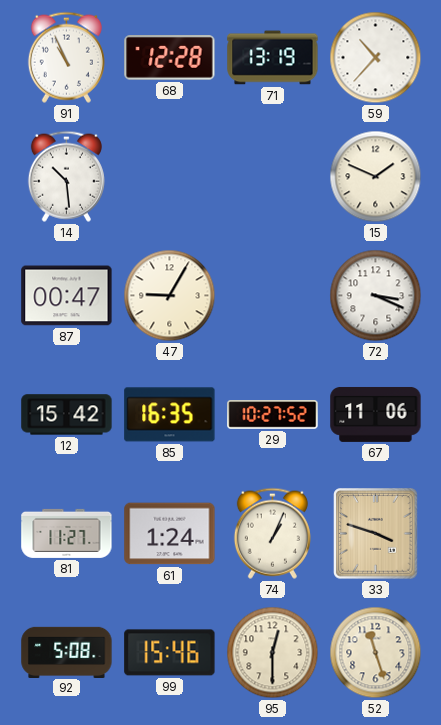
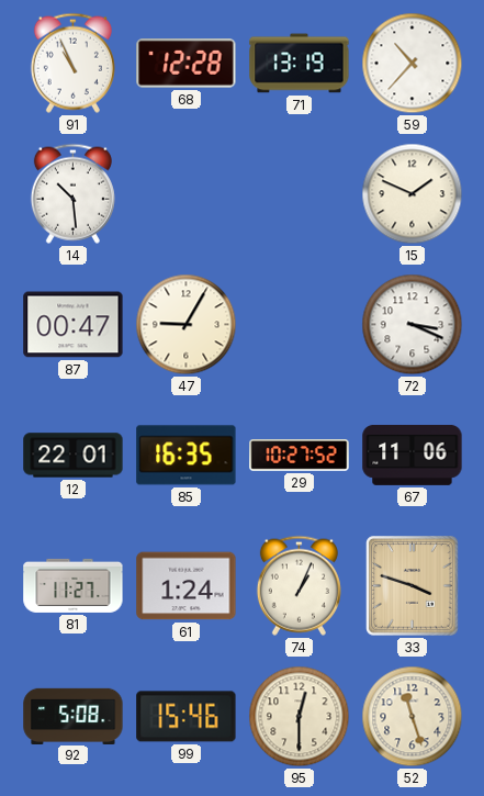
12: 15:42 -> 22:01 (74, 456)
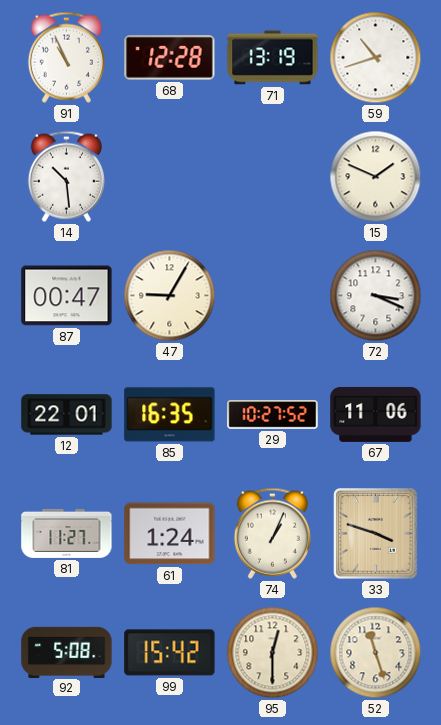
59: 10:37 -> 10:42 (376, 58)
99: 15:46 -> 15:42 (170, 653)
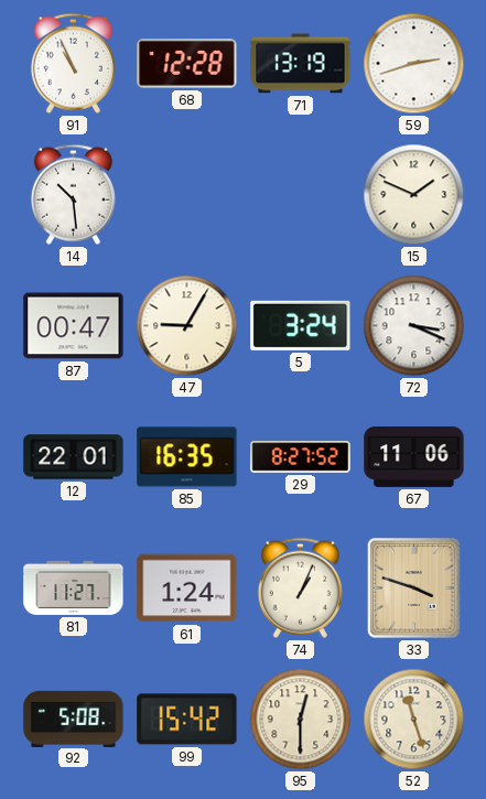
59: 10:42 -> 2:42 (414, 64)
5: none -> 3:24 (301, 325)
29: 10:27 -> 8:27 (301, 457)
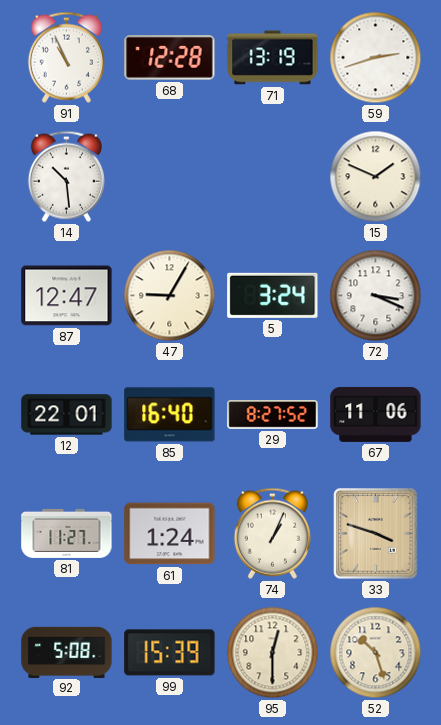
87: 00:47 -> 12:47 (67, 296)
85: 16:35 -> 16:40 (170, 415)
99: 15:42 -> 15:39 (170, 653)
52: 11:27 -> 10:27 (376, 653)
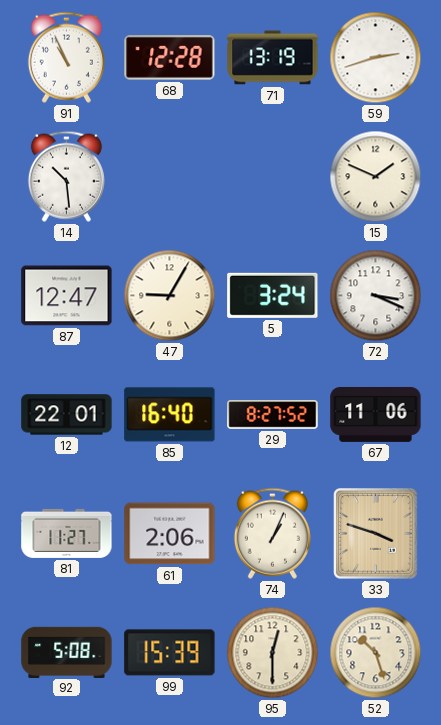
61: 1:24 -> 2:06 (170, 534)
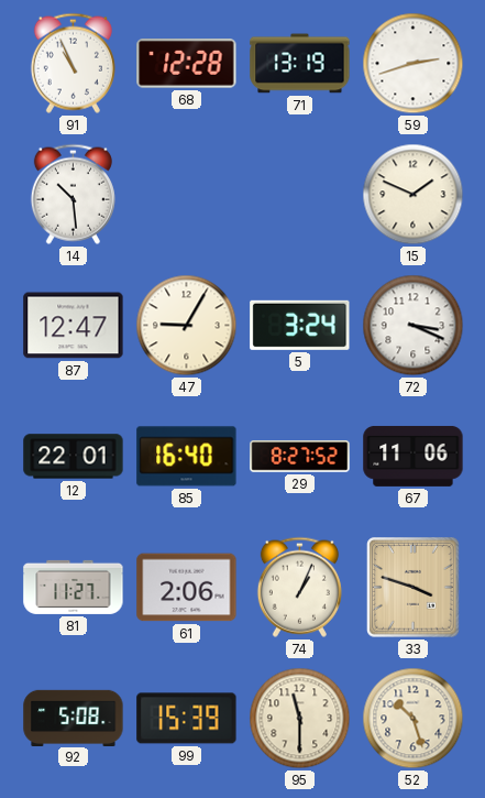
95: 12:30 -> 11:30 (300, 719)
